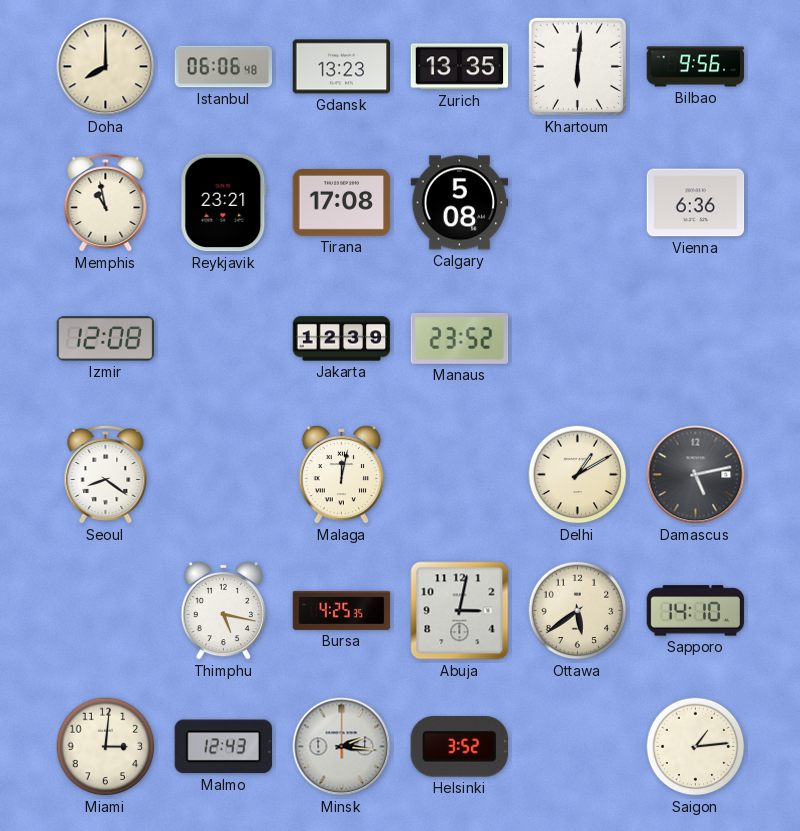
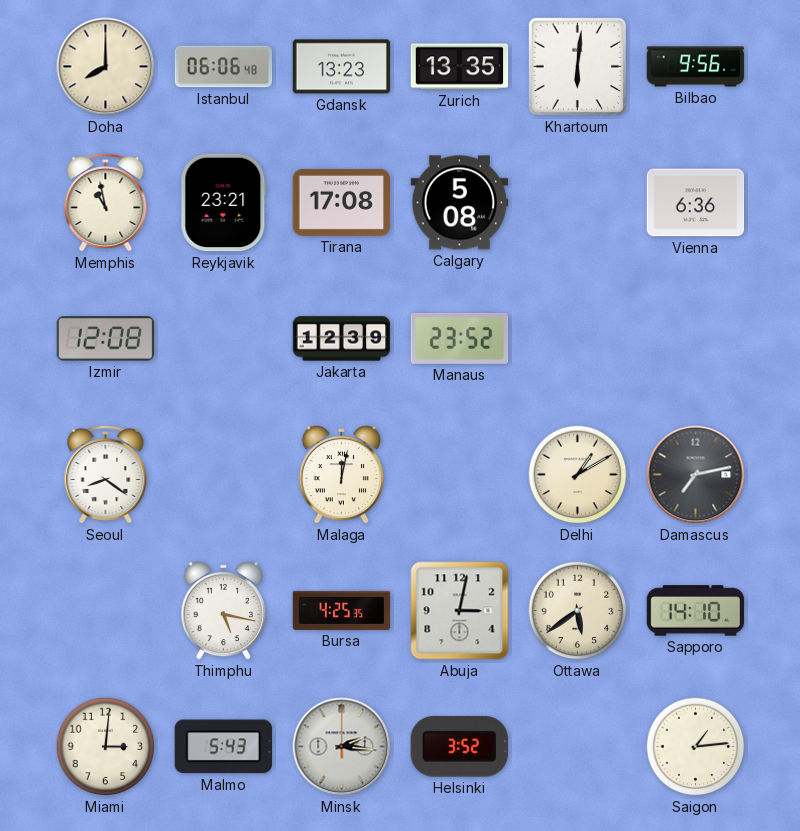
Damascus: 5:13 -> 7:13 (696, 475)
Malmo: 12:43 -> 5:43 (223, 747)
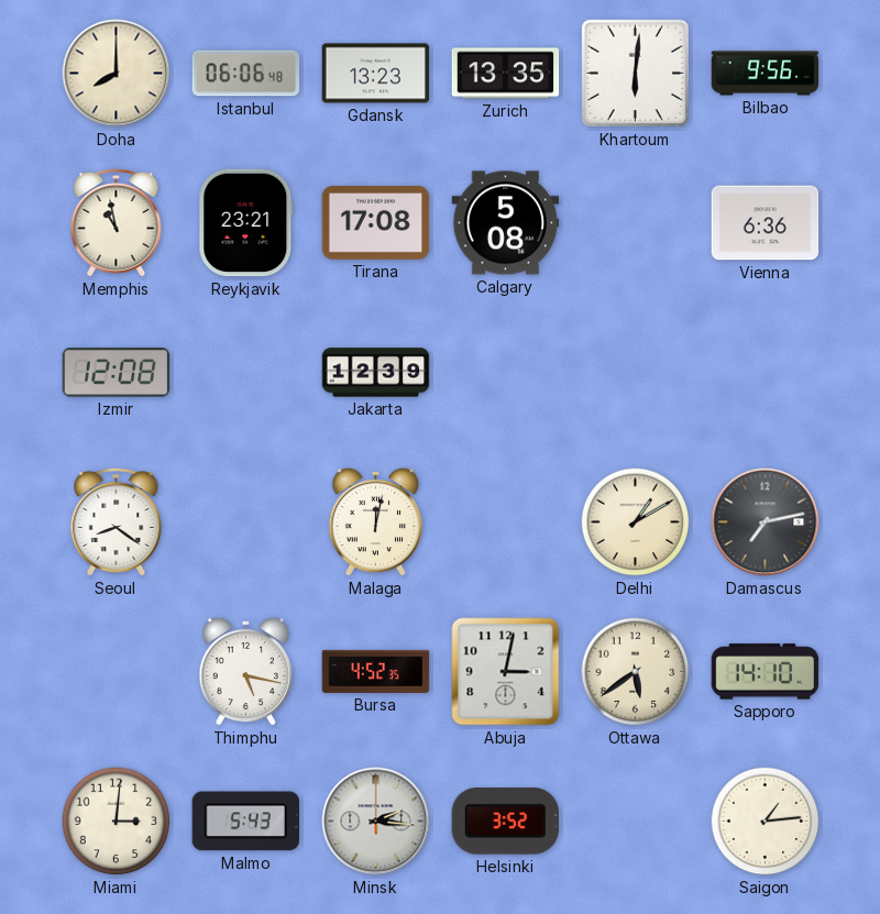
Manaus: 23:52 -> none (460, 338)
Bursa: 4:25 -> 4:52 (376, 671)
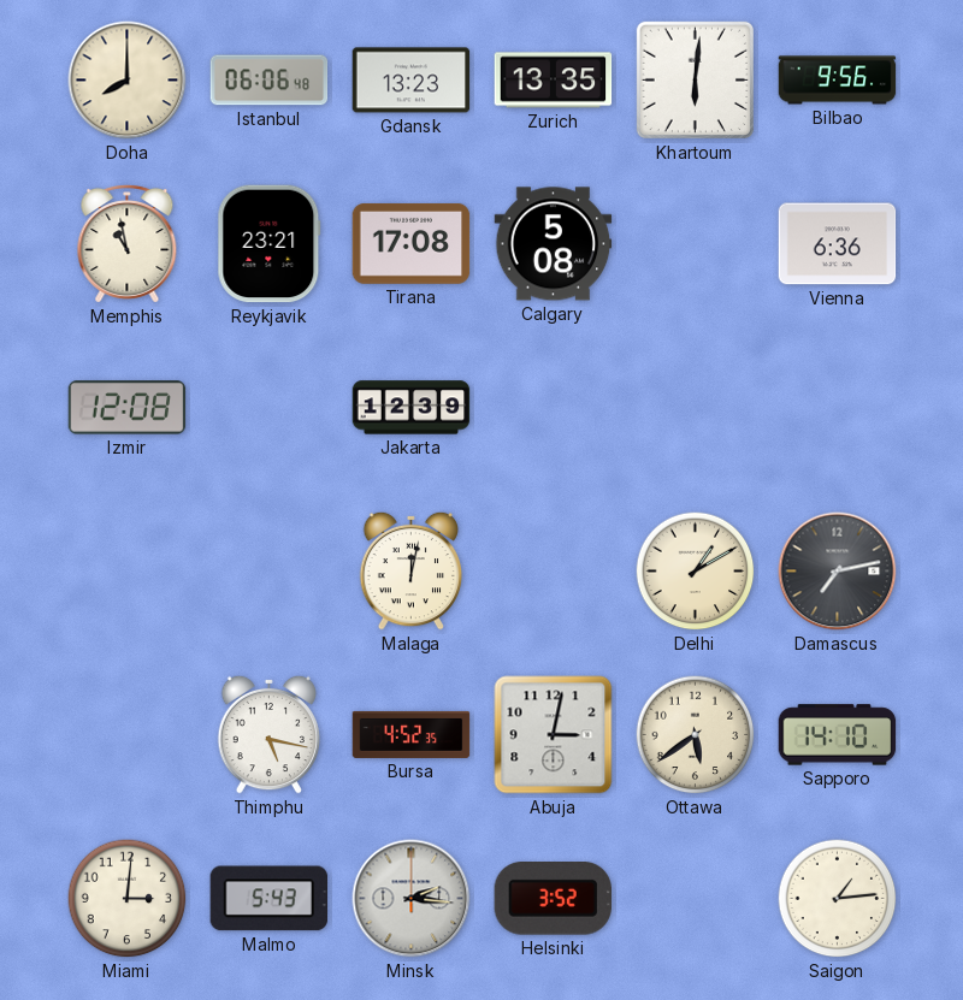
Seoul: 8:21 -> none (117, 521)
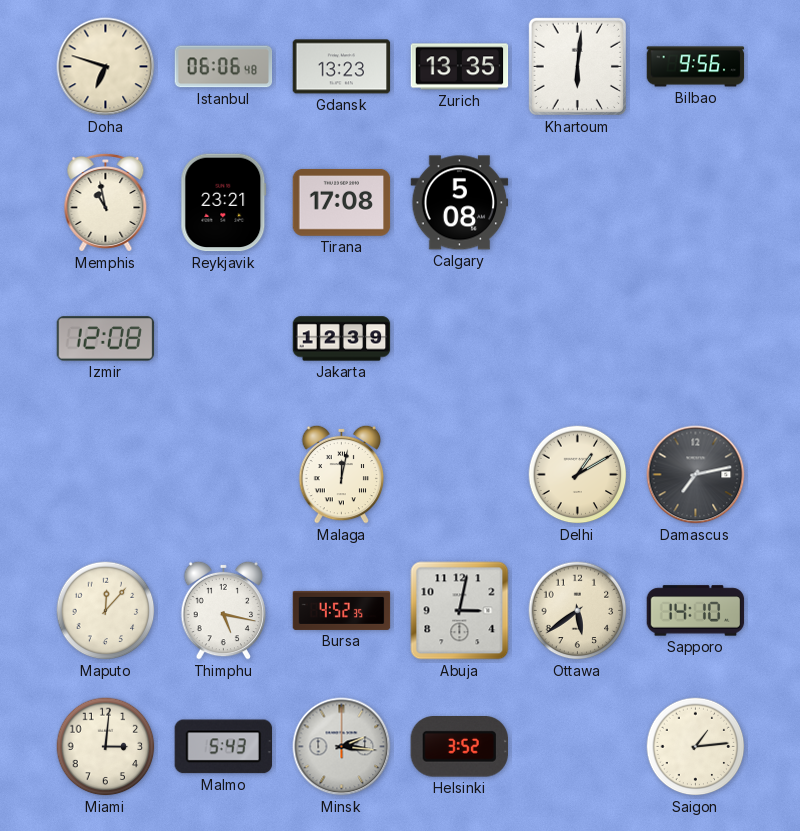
Doha: 8:00 -> 6:48 (106, 67)
Vienna: 6:36 -> none (838, 244)
Maputo: none -> 12:07 (106, 611)
